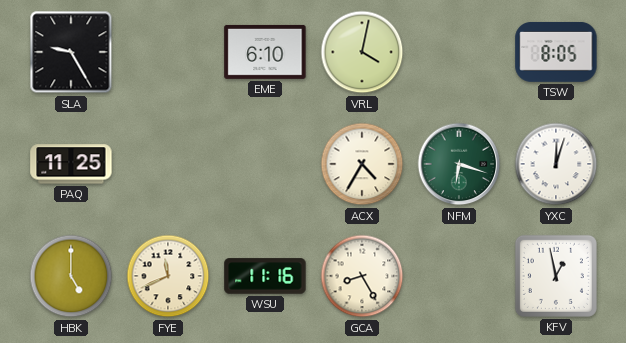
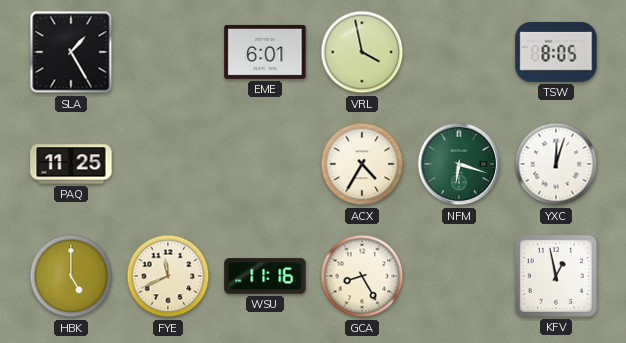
SLA: 9:25 -> 1:25 (71, 52)
EME: 6:10 -> 6:01 (265, 52)
VRL: 4:02 -> 3:58 (362, 52)
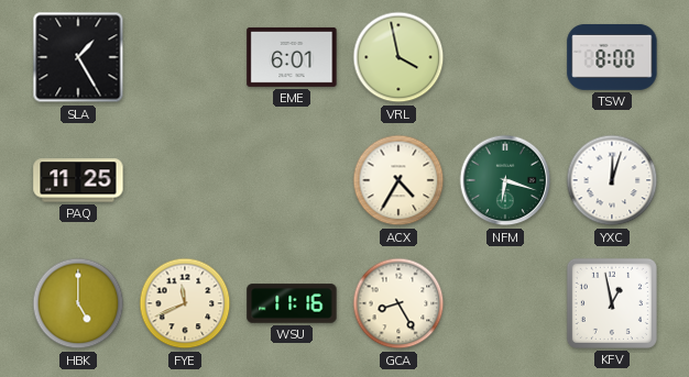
TSW: 8:05 -> 8:00 (612, 57)
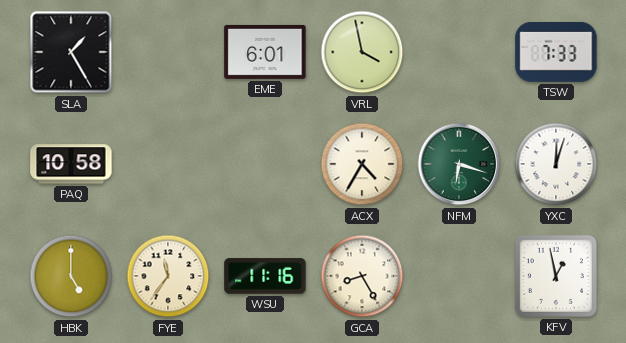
TSW: 8:00 -> 7:33 (556, 52)
PAQ: 11:25 -> 10:58 (71, 164)
FYE: 11:41 -> 11:36 (168, 276)
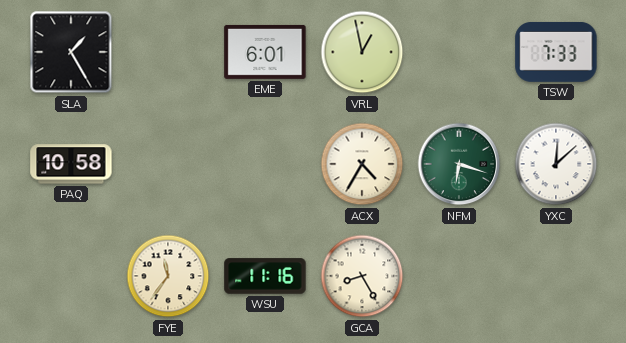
VRL: 3:58 -> 12:58 (362, 52)
YXC: 12:03 -> 12:08 (556, 164)
HBK: 5:00 -> none (71, 276)
KFV: 12:58 -> none (556, 276)
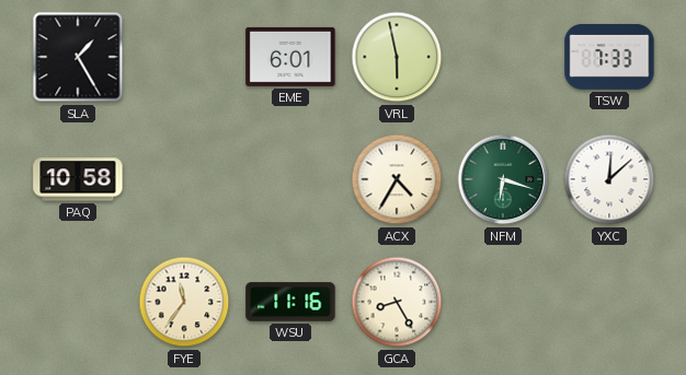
VRL: 12:58 -> 5:58 (397, 57)
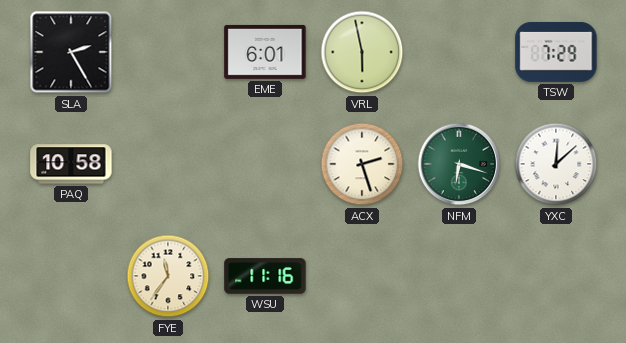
SLA: 1:25 -> 2:25 (71, 52)
TSW: 7:33 -> 7:29 (556, 52)
ACX: 4:35 -> 2:27 (362, 164)
GCA: 8:25 -> none (397, 302)
